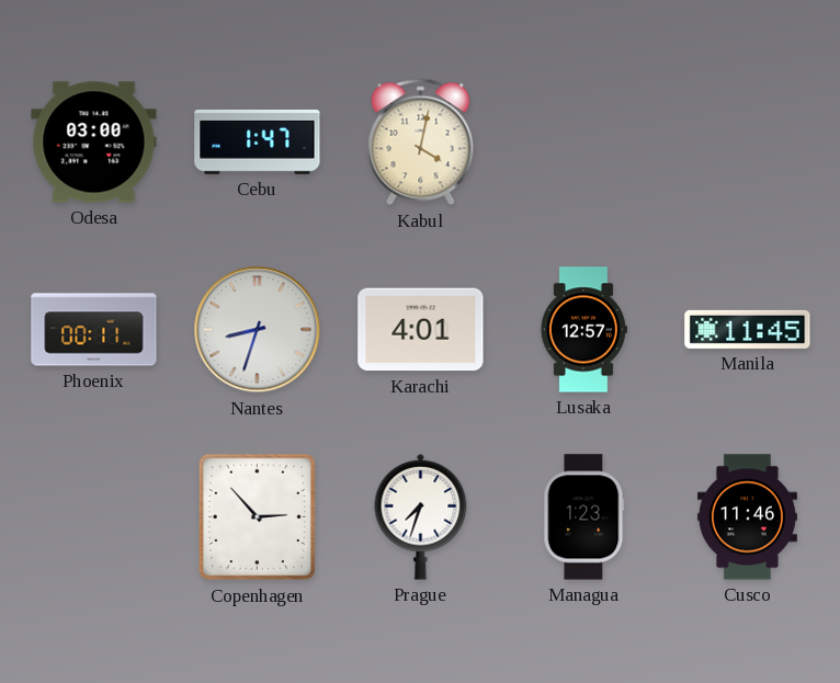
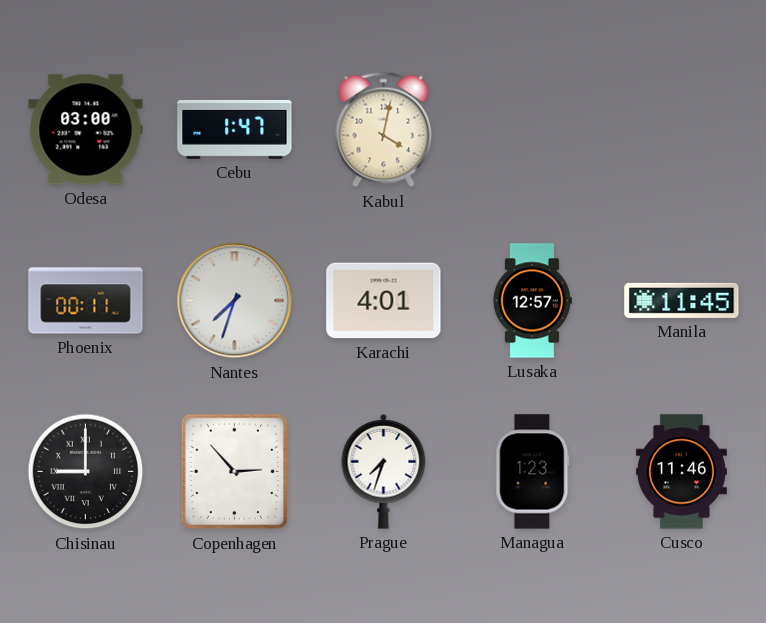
Nantes: 8:33 -> 7:33 (235, 301)
Chisinau: none -> 9:00 (86, 472)
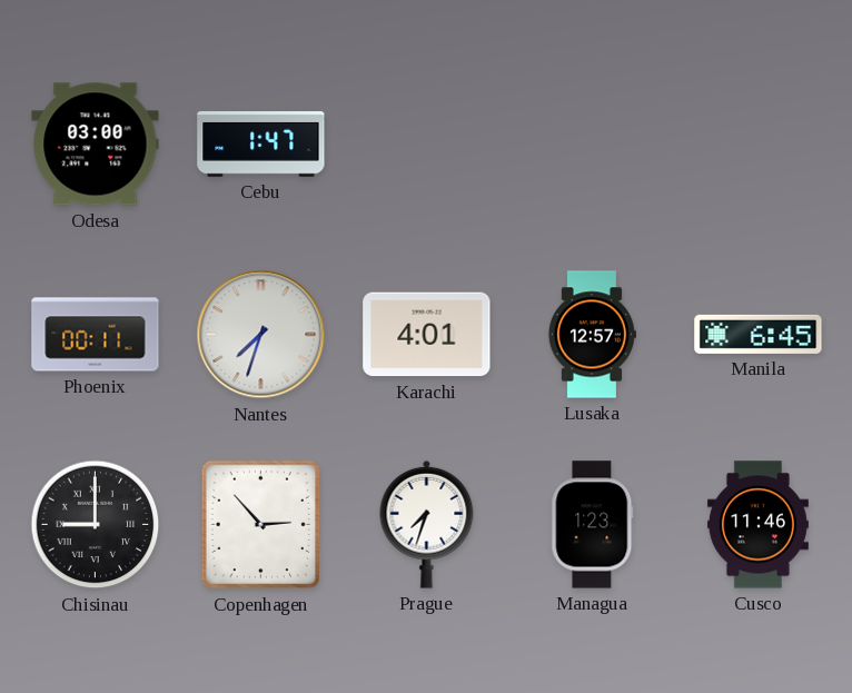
Kabul: 4:02 -> none (384, 130)
Manila: 11:45 -> 6:45 (759, 334)
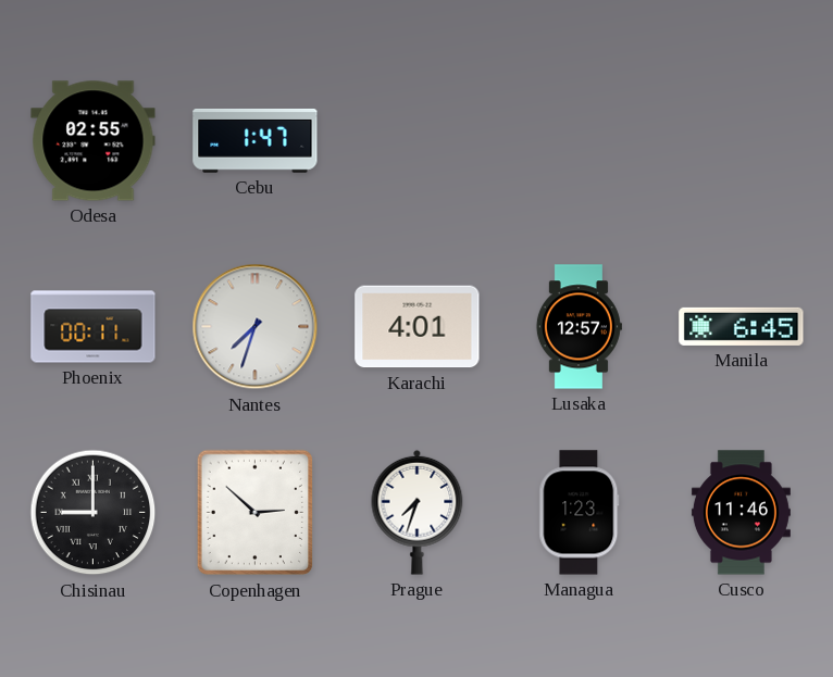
Odesa: 03:00 -> 02:55 (94, 141)
Copenhagen: 2:53 -> 2:52 (256, 513)
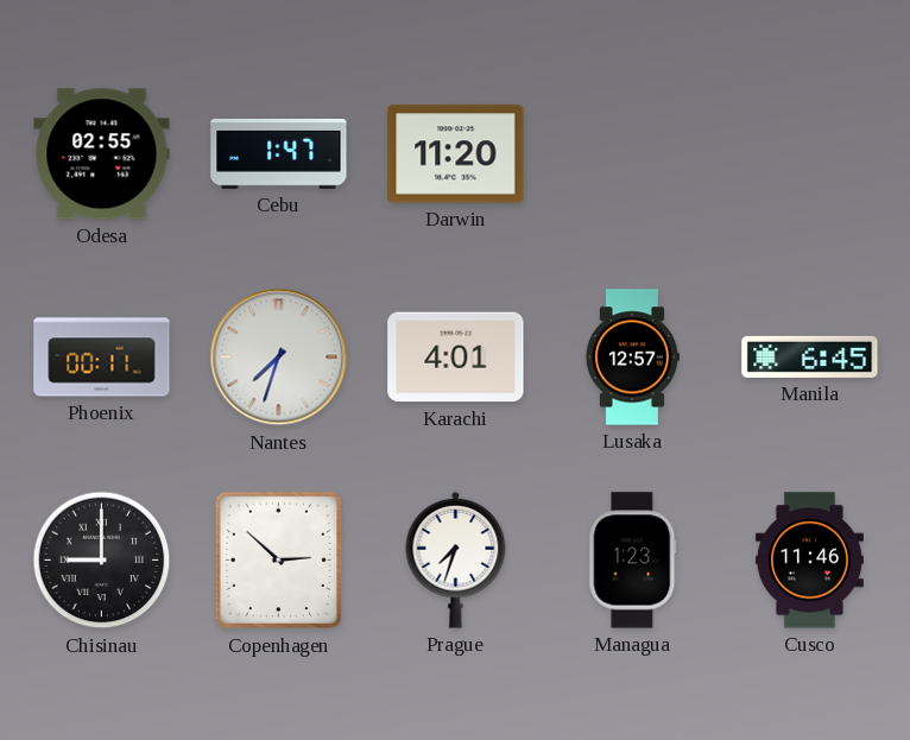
Darwin: none -> 11:20 (456, 154)
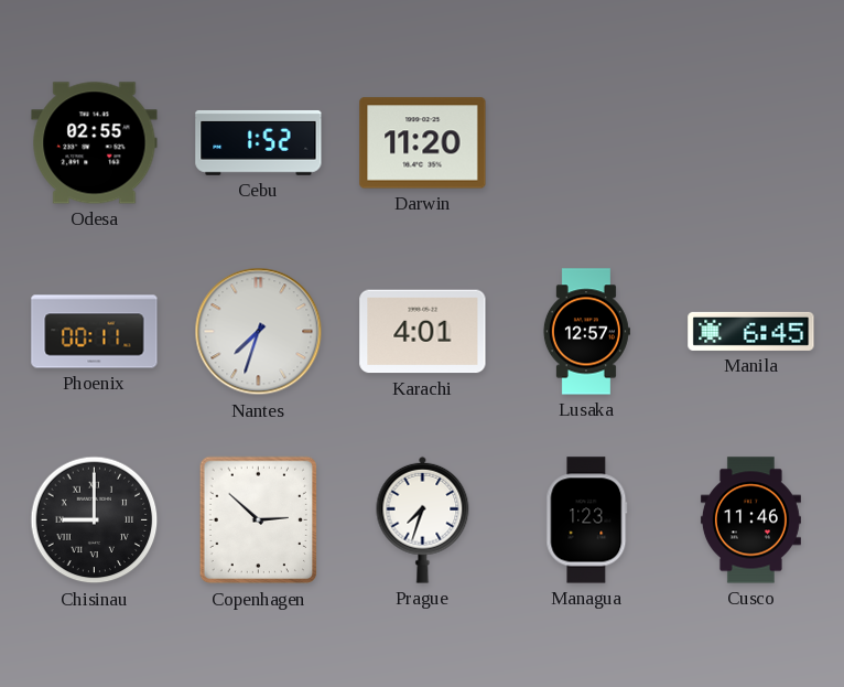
Cebu: 1:47 -> 1:52 (259, 143)
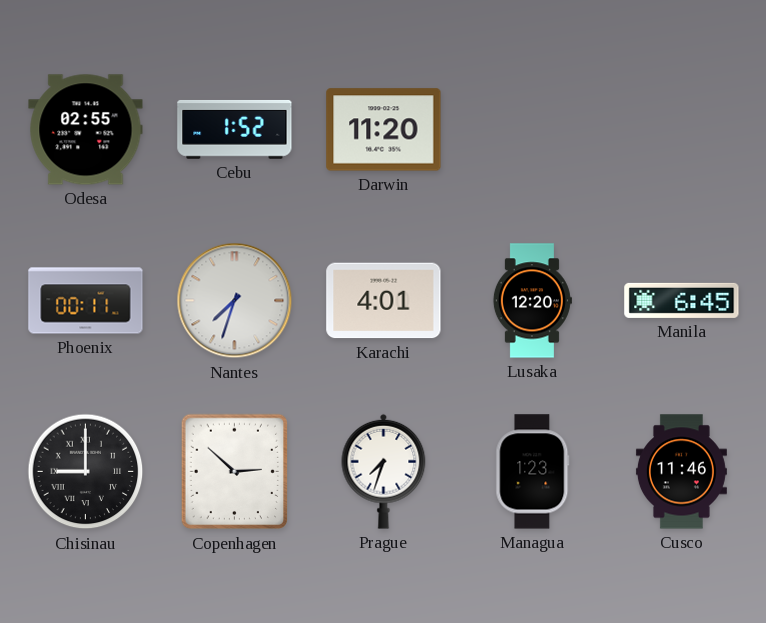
Lusaka: 12:57 -> 12:20 (532, 301)
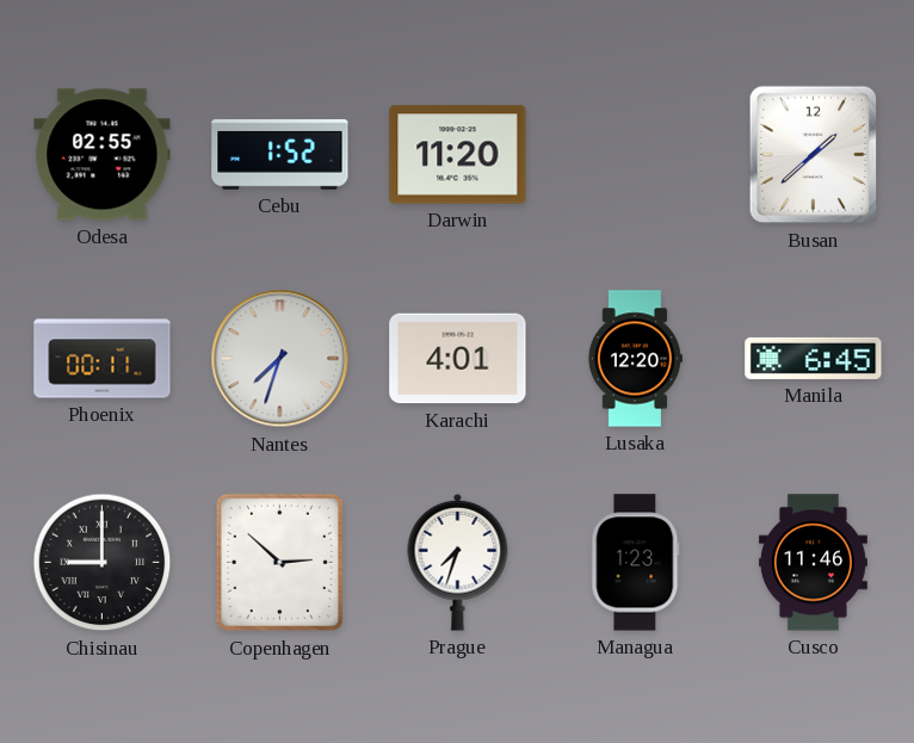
Busan: none -> 1:38 (814, 155)
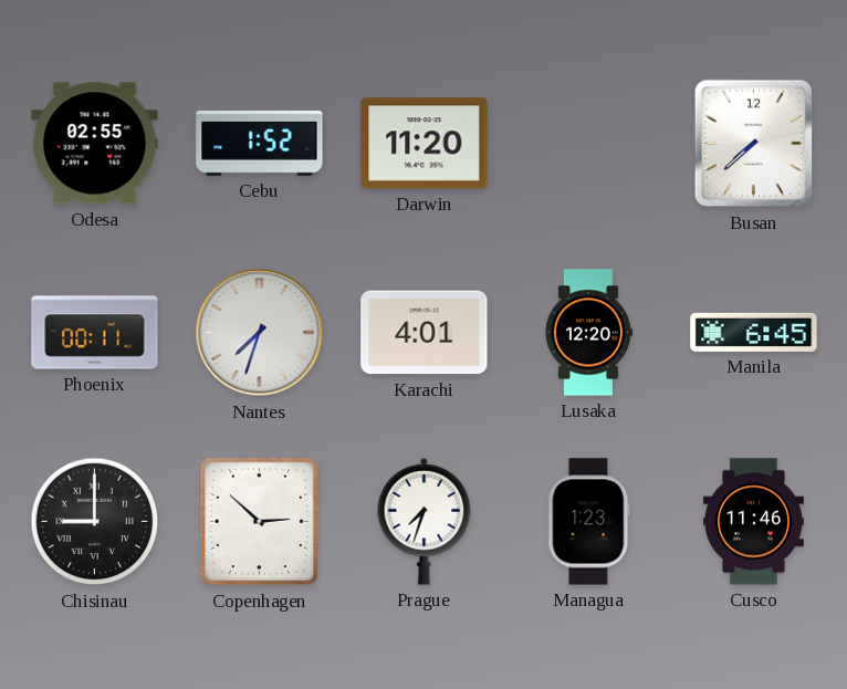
Busan: 1:38 -> 7:38 (754, 144)
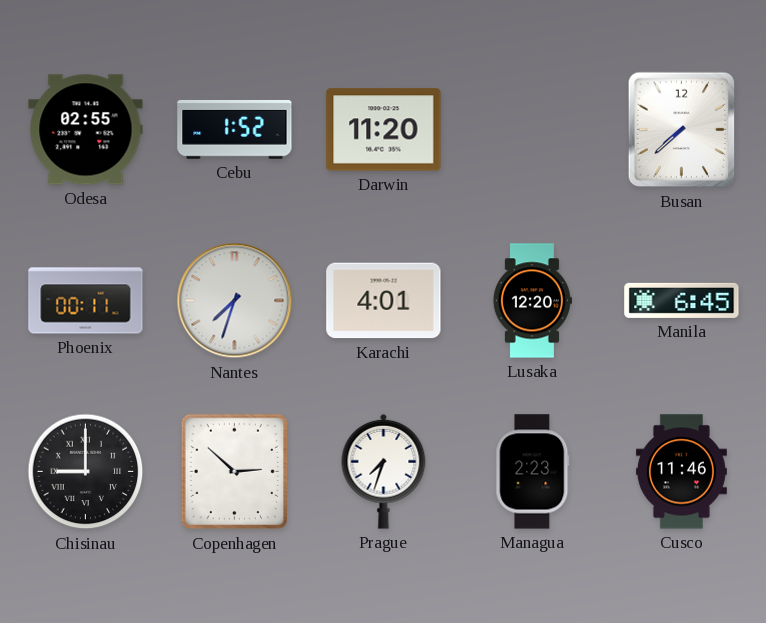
Managua: 1:23 -> 2:23 (533, 472)
